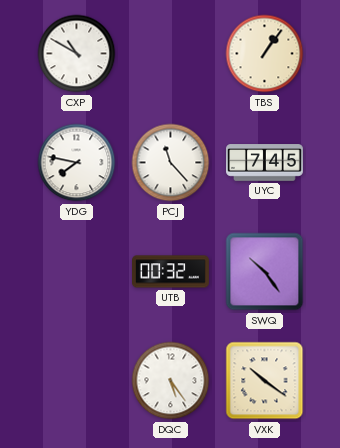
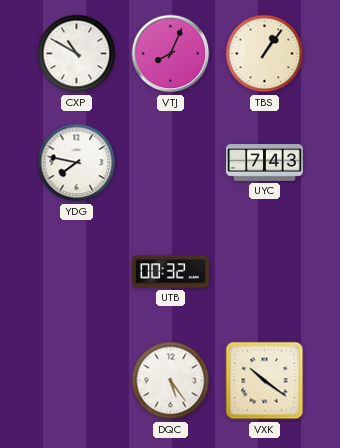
VTJ: none -> 8:04 (171, 54)
PCJ: 11:23 -> none (171, 163)
UYC: 7:45 -> 7:43 (265, 163)
SWQ: 10:24 -> none (265, 272)
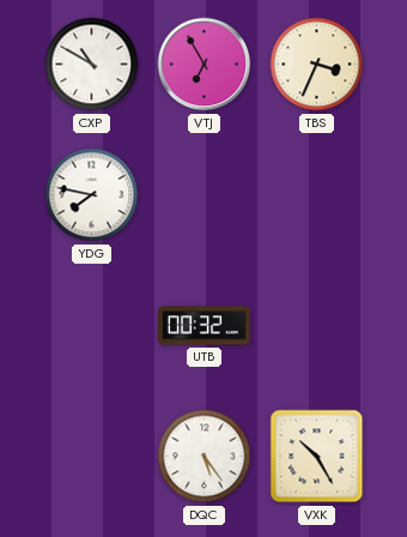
VTJ: 8:04 -> 6:55 (205, 65)
TBS: 1:06 -> 3:34 (317, 65)
UYC: 7:43 -> none (265, 163)
VXK: 10:21 -> 10:25 (317, 457)
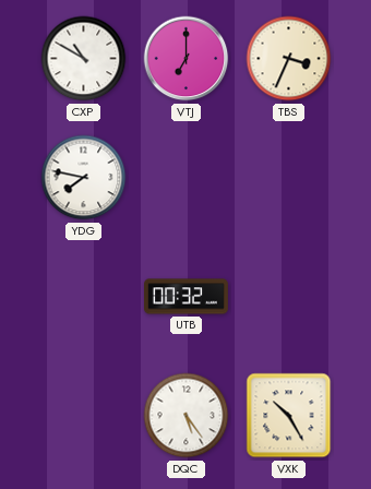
VTJ: 6:55 -> 7:00 (187, 59)
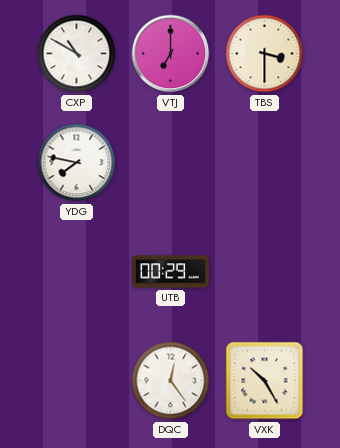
TBS: 3:34 -> 3:30 (265, 54)
UTB: 00:32 -> 00:29 (171, 272)
DQC: 5:24 -> 12:24 (171, 381)
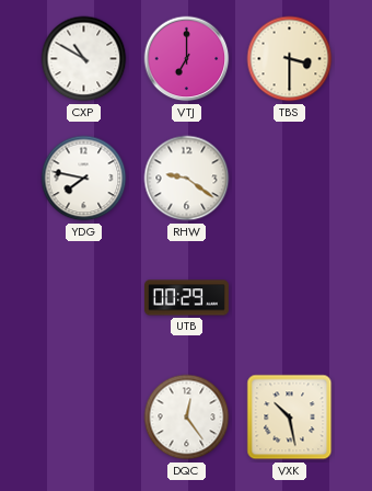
RHW: none -> 9:21 (187, 179)
VXK: 10:25 -> 10:28 (290, 418)
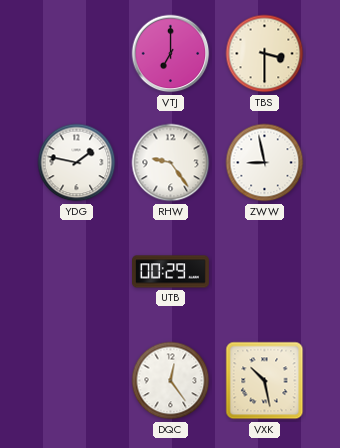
CXP: 10:50 -> none (84, 59)
YDG: 7:47 -> 1:47 (77, 163)
RHW: 9:21 -> 9:24 (171, 163)
ZWW: none -> 8:58 (265, 163)
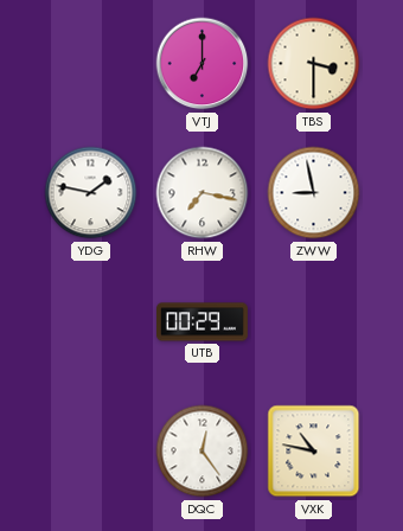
RHW: 9:24 -> 7:17 (203, 193)
VXK: 10:28 -> 10:47 (314, 452)
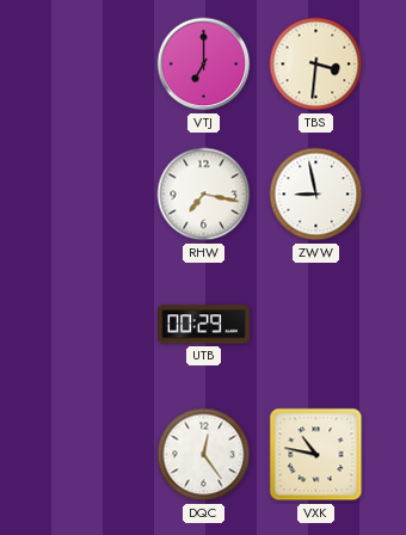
TBS: 3:30 -> 3:31 (316, 64)
YDG: 1:47 -> none (91, 193)
